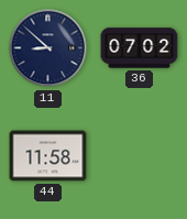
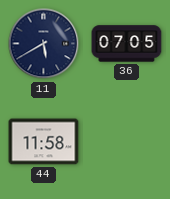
11: 8:52 -> 5:40 (44, 44)
36: 07:02 -> 07:05 (127, 44)
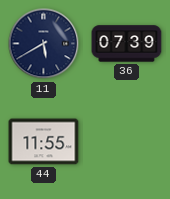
36: 07:05 -> 07:39 (127, 44)
44: 11:58 -> 11:55 (44, 142)
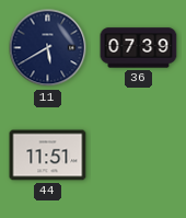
44: 11:55 -> 11:51 (48, 156)
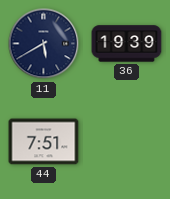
36: 07:39 -> 19:39 (127, 44)
44: 11:51 -> 7:51 (44, 142)
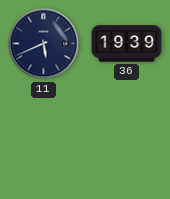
11: 5:40 -> 5:41 (44, 44)
44: 7:51 -> none (44, 142)
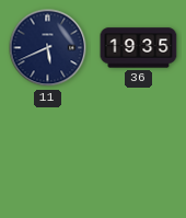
36: 19:39 -> 19:35 (139, 48)
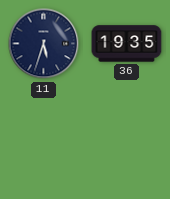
11: 5:41 -> 5:33 (44, 44)
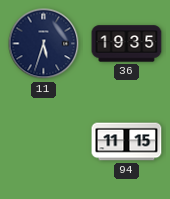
94: none -> 11:15 (127, 142)
